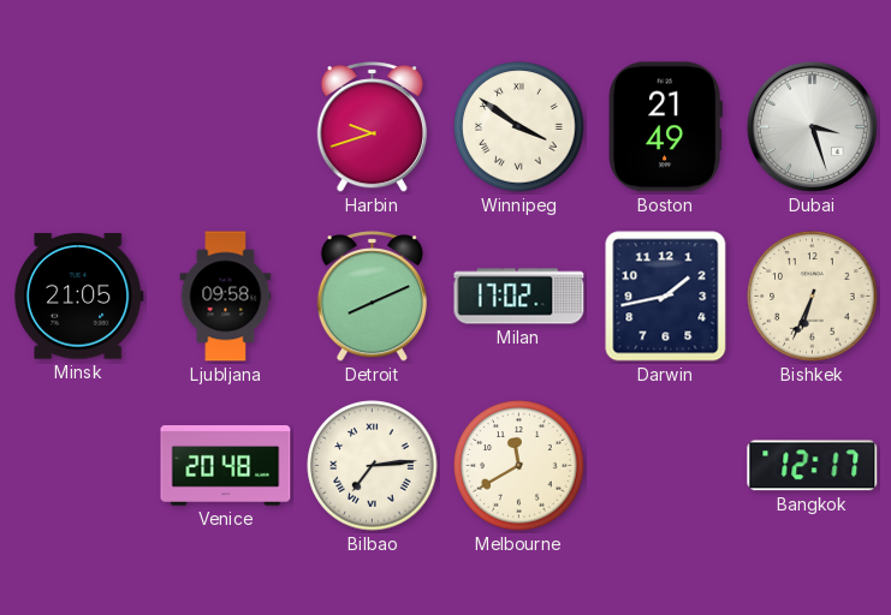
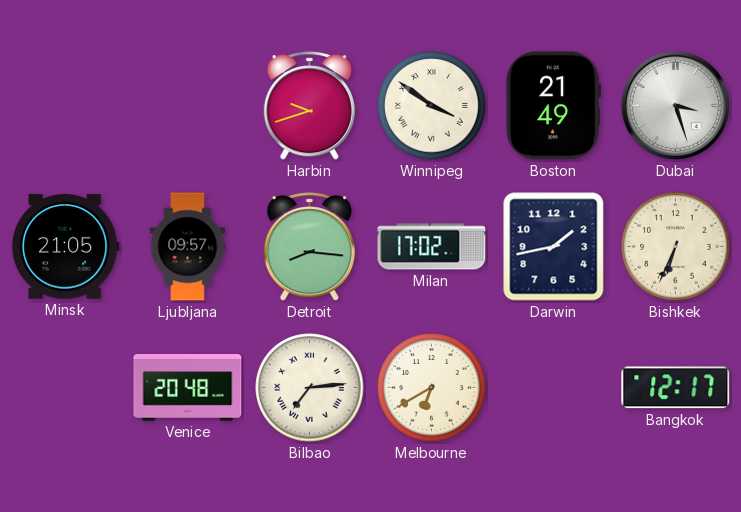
Ljubljana: 09:58 -> 09:57 (188, 247)
Detroit: 8:11 -> 8:16 (309, 247)
Melbourne: 11:40 -> 6:40 (432, 388)
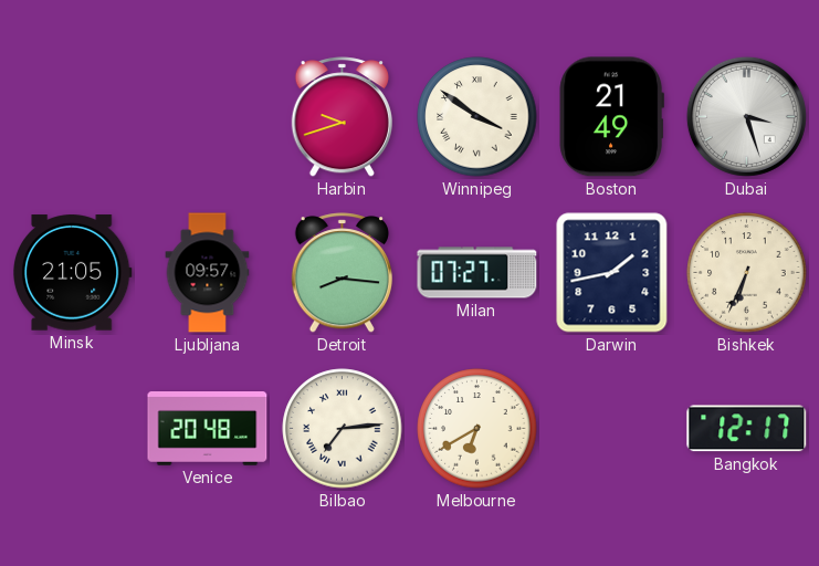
Milan: 17:02 -> 07:27 (477, 273)
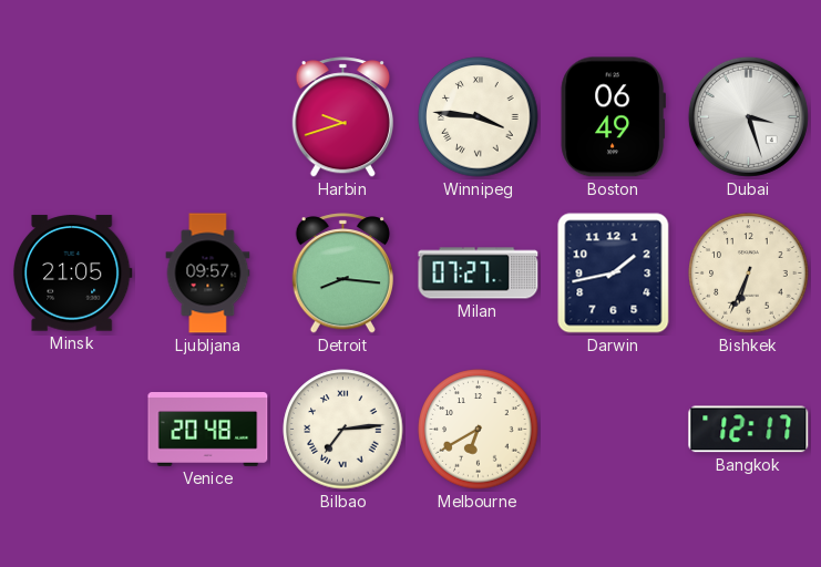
Winnipeg: 3:51 -> 3:46 (479, 117)
Boston: 21:49 -> 06:49 (613, 117)
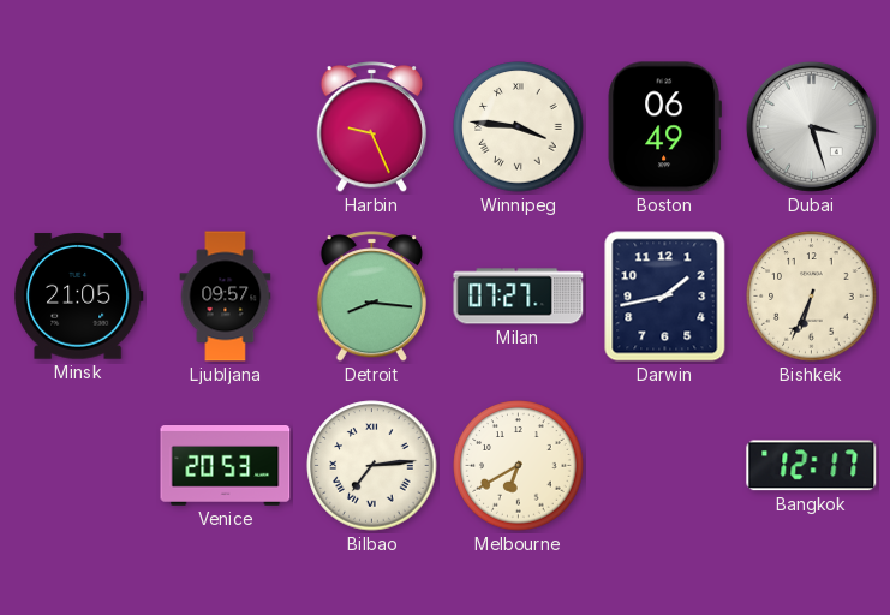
Harbin: 9:42 -> 9:26 (371, 127)
Venice: 20:48 -> 20:53 (226, 466)
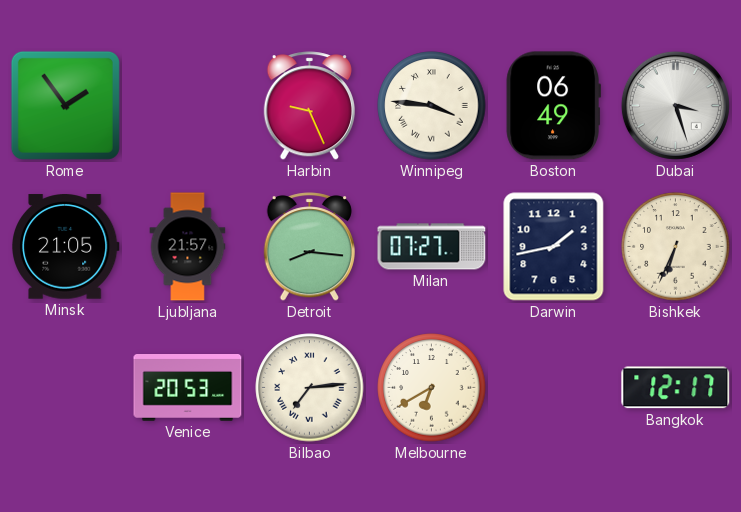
Rome: none -> 1:54 (65, 105)
Ljubljana: 09:57 -> 21:57 (188, 247)
